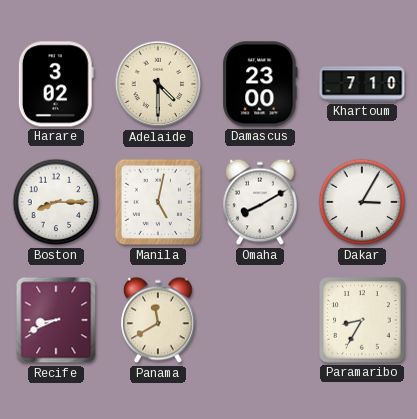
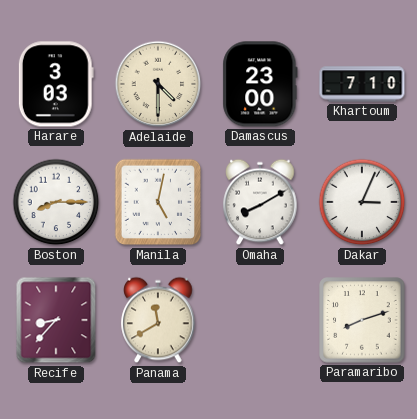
Harare: 3:02 -> 3:03 (56, 84)
Dakar: 3:05 -> 3:04 (362, 202)
Recife: 8:41 -> 8:37 (56, 320)
Paramaribo: 8:35 -> 8:12 (362, 320)
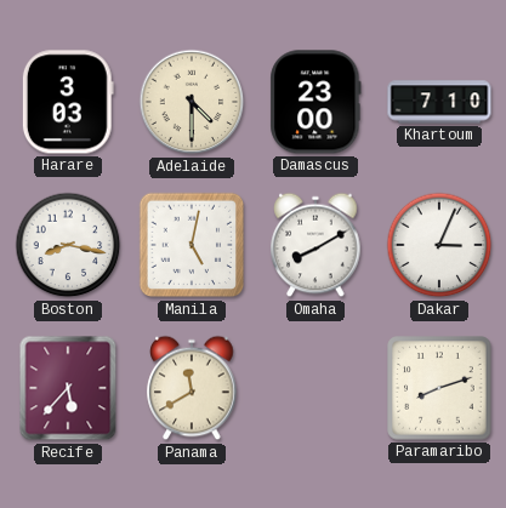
Boston: 8:15 -> 8:17 (68, 245)
Recife: 8:37 -> 5:37 (68, 388)
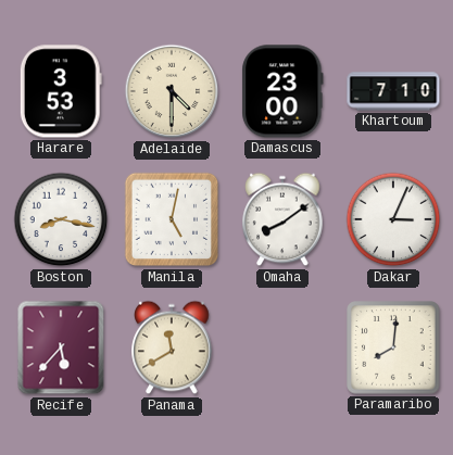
Harare: 3:03 -> 3:53 (61, 91)
Omaha: 8:10 -> 8:09 (282, 219)
Paramaribo: 8:12 -> 8:01 (393, 347)
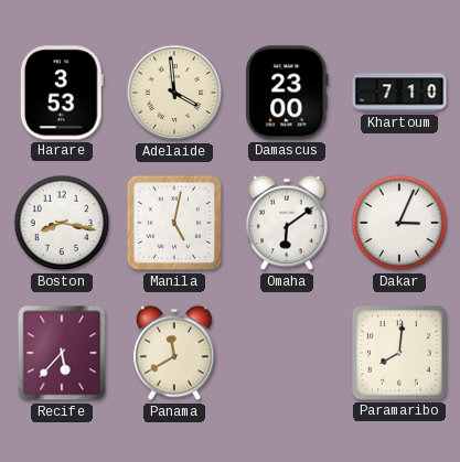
Adelaide: 4:30 -> 3:59 (174, 93)
Omaha: 8:09 -> 6:09 (287, 223)
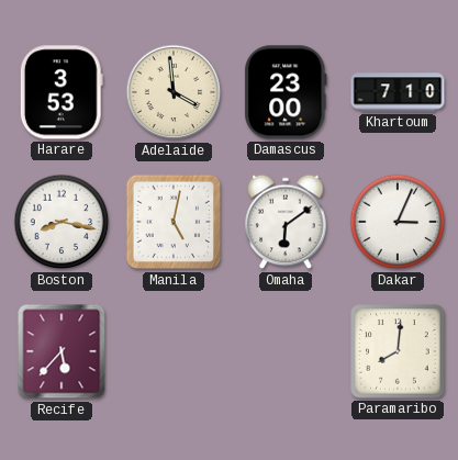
Panama: 11:40 -> none (174, 353)
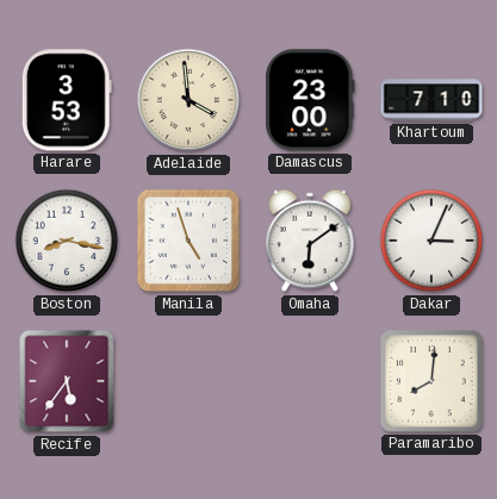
Manila: 5:02 -> 4:57 (188, 241)
Recife: 5:37 -> 5:36 (67, 381)
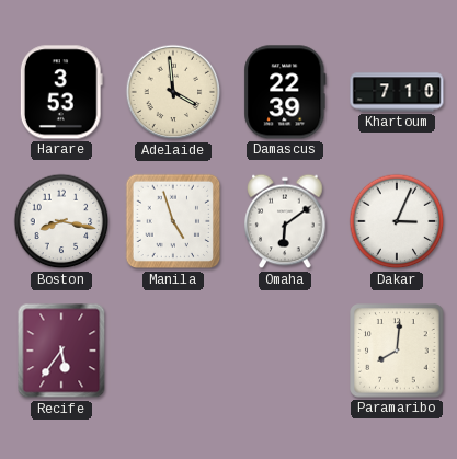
Damascus: 23:00 -> 22:39 (285, 92)
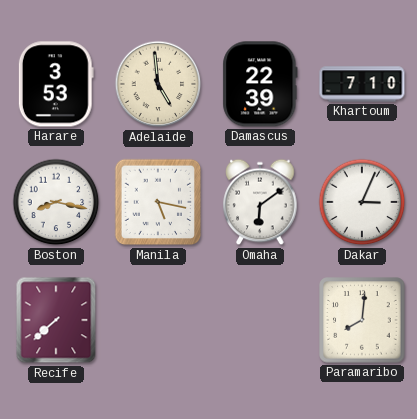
Adelaide: 3:59 -> 4:59 (158, 84)
Manila: 4:57 -> 5:17 (158, 202)
Recife: 5:36 -> 7:38 (56, 320)
